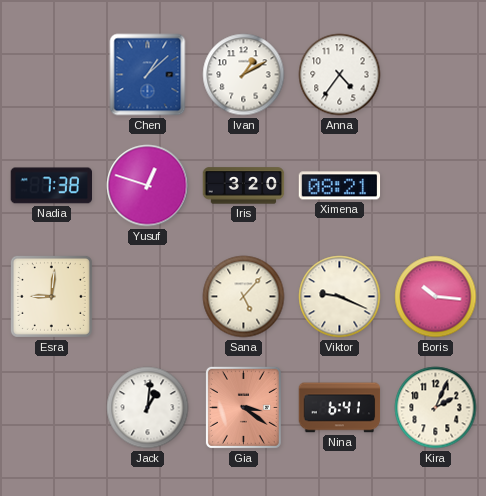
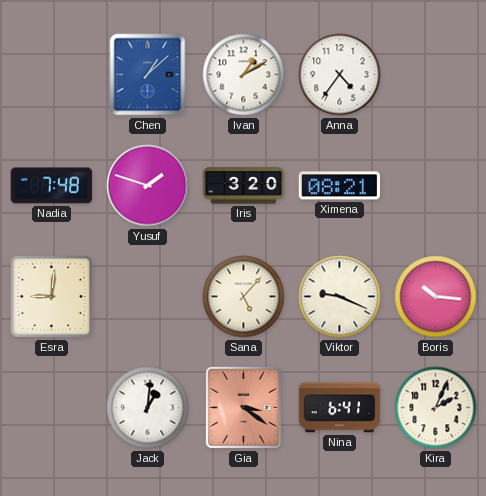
Nadia: 7:38 -> 7:48 (52, 186)
Yusuf: 12:48 -> 1:48 (148, 186)
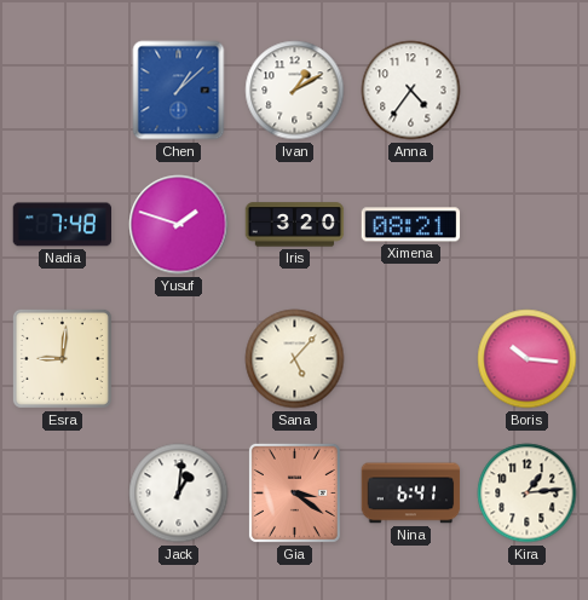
Viktor: 9:19 -> none (340, 297)
Kira: 2:04 -> 1:14 (528, 494)
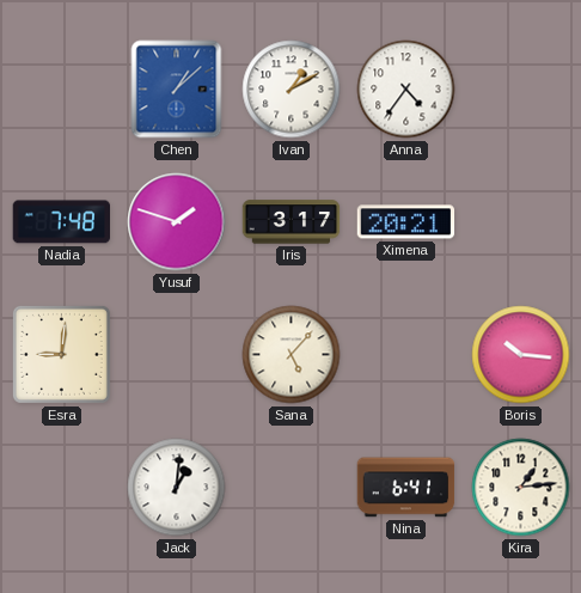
Iris: 3:20 -> 3:17 (292, 222)
Ximena: 08:21 -> 20:21 (406, 222)
Gia: 3:21 -> none (294, 492)
